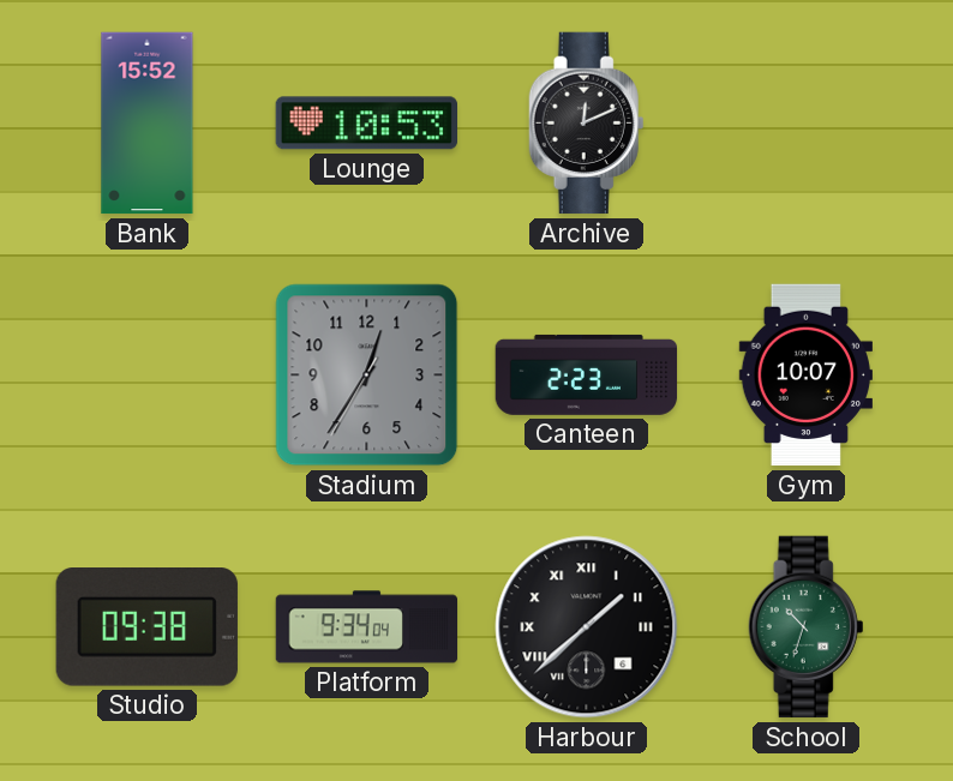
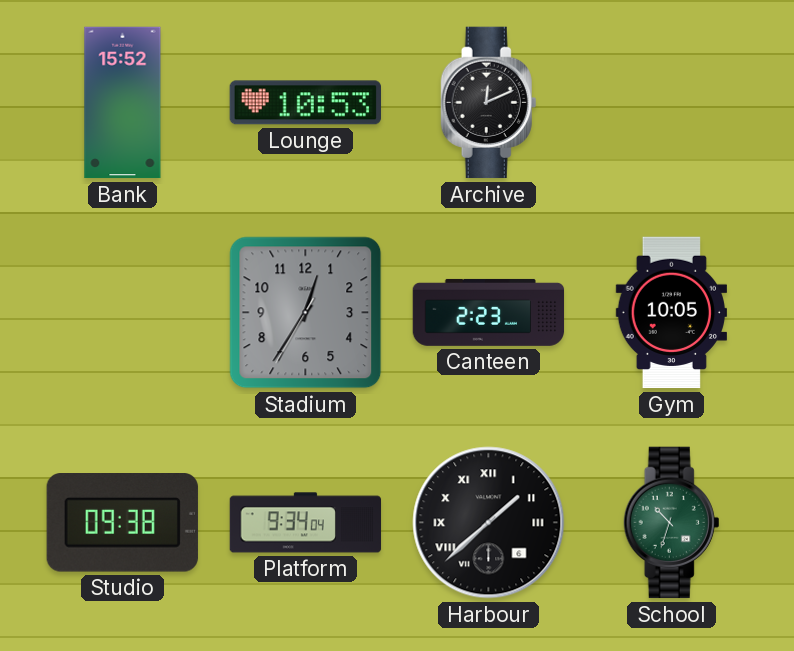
Gym: 10:07 -> 10:05 (671, 313)
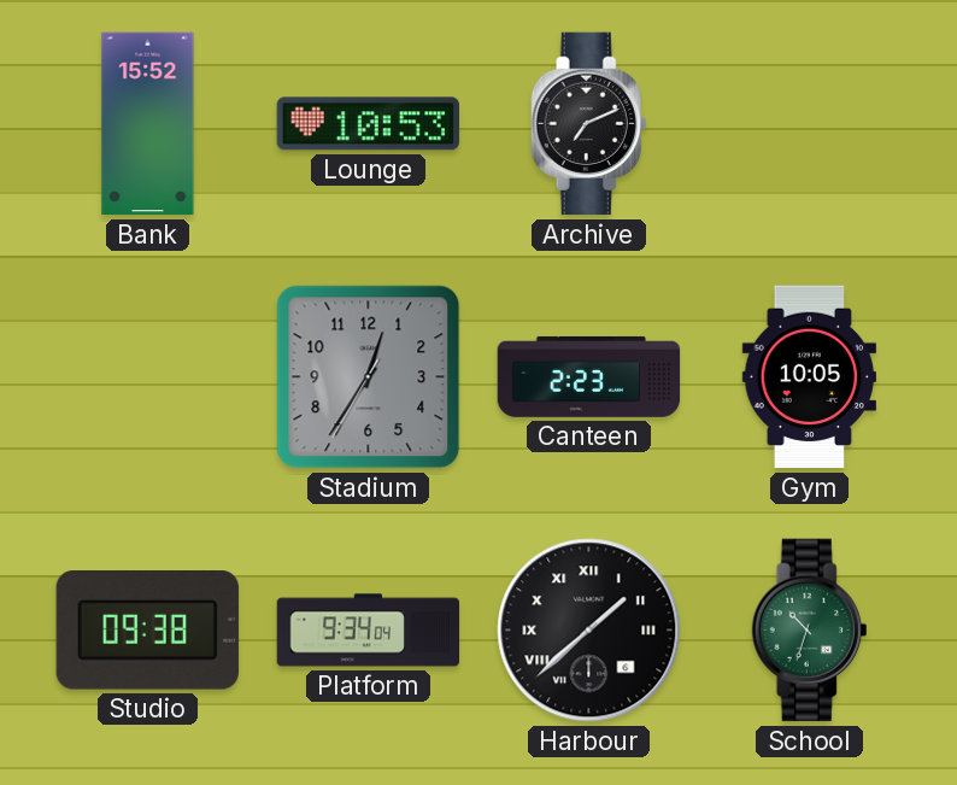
Archive: 12:11 -> 7:11 (589, 124)
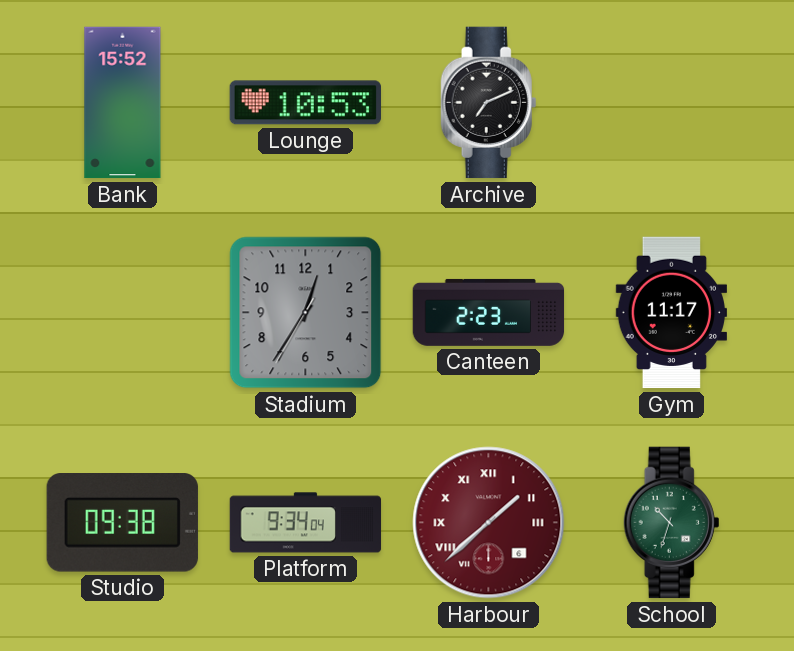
Gym: 10:05 -> 11:17 (671, 313)
Harbour dial: black -> burgundy (489, 523)
